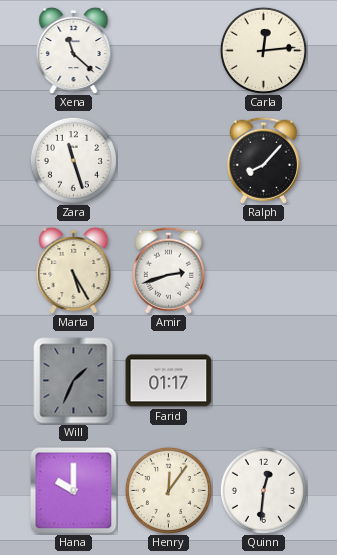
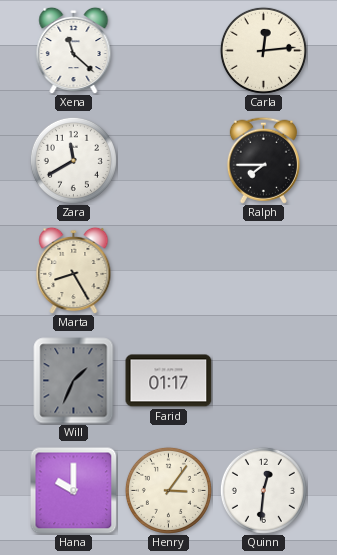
Zara: 11:27 -> 11:40 (73, 160)
Ralph: 8:07 -> 7:45 (263, 160)
Marta: 5:25 -> 8:25 (74, 270)
Amir: 2:42 -> none (168, 270)
Henry: 12:06 -> 3:06 (168, 490)
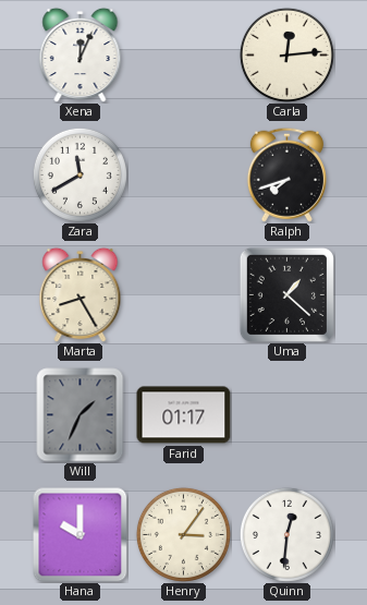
Xena: 11:22 -> 12:04 (81, 55)
Ralph: 7:45 -> 7:42 (286, 174)
Uma: none -> 1:22 (286, 294)
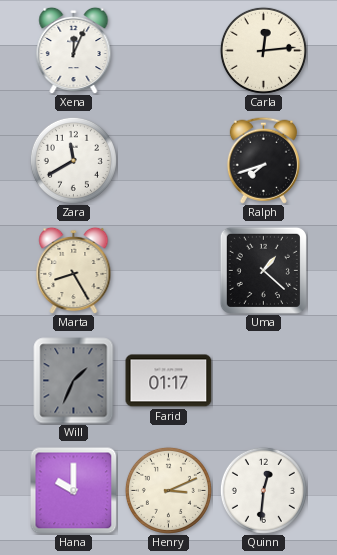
Henry: 3:06 -> 3:11 (168, 490)
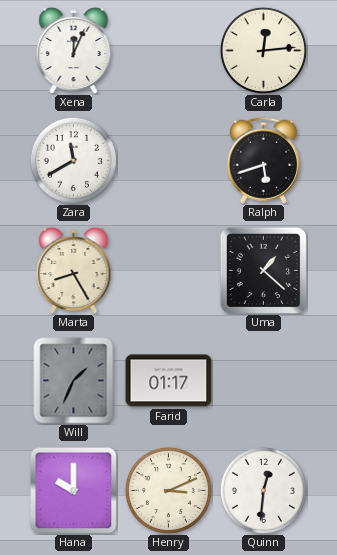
Ralph: 7:42 -> 5:42 (263, 160)
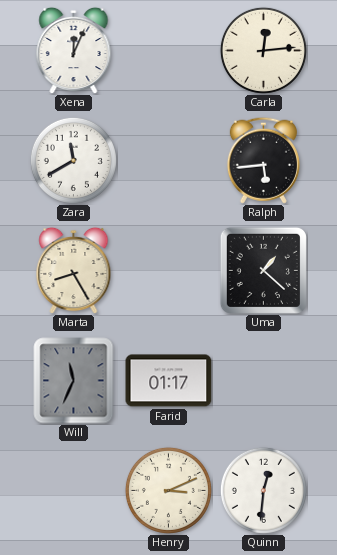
Ralph: 5:42 -> 5:44 (263, 160)
Will: 1:34 -> 11:34 (74, 381)
Hana: 10:00 -> none (74, 491)
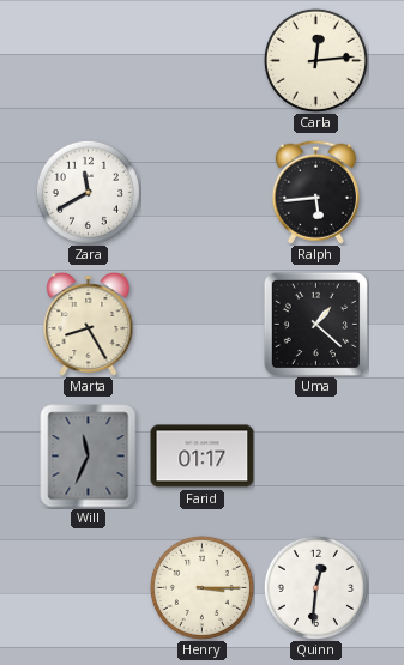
Xena: 12:04 -> none (74, 50)
Henry: 3:11 -> 3:15 (201, 587)
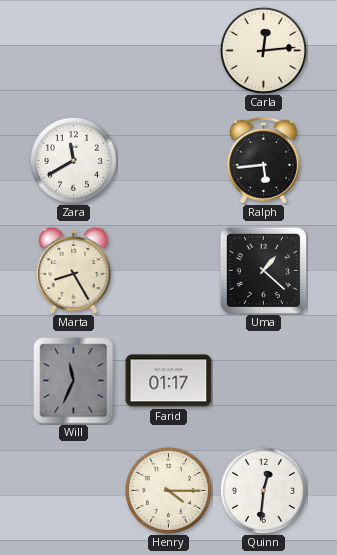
Henry: 3:15 -> 4:15 (168, 490)
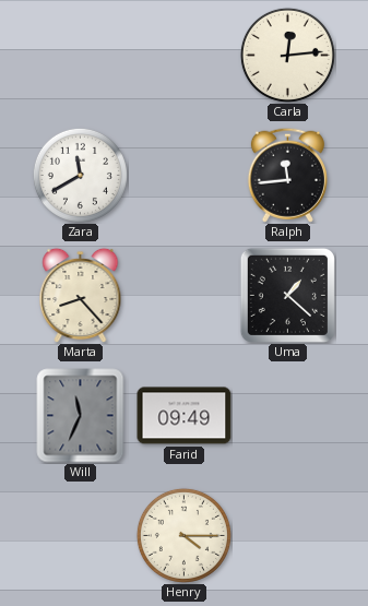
Ralph: 5:44 -> 11:44 (287, 175)
Marta: 8:25 -> 8:23 (81, 295)
Farid: 01:17 -> 09:49 (185, 416)
Quinn: 12:31 -> none (263, 490)
